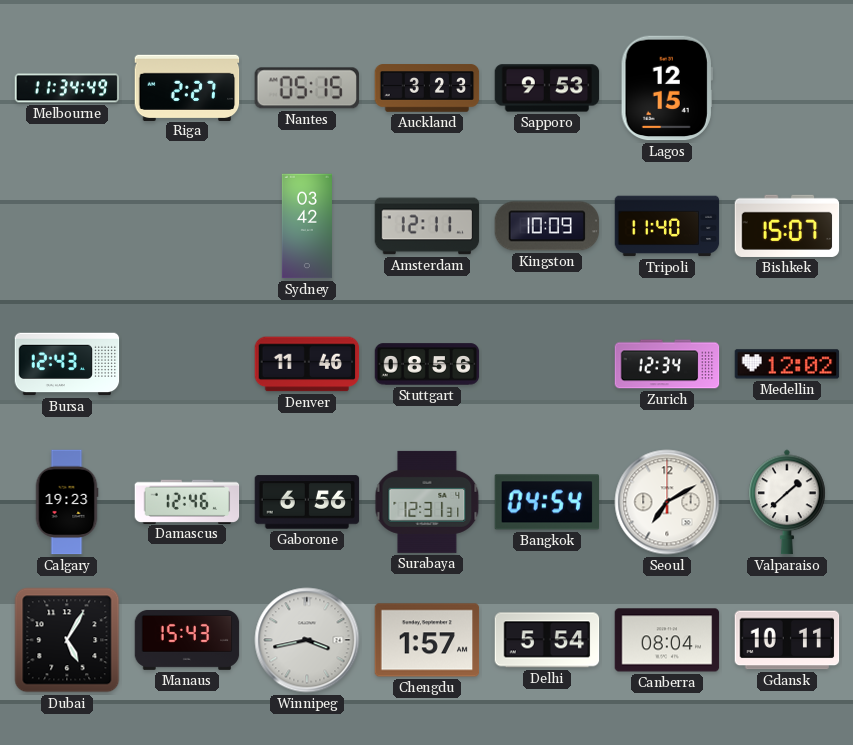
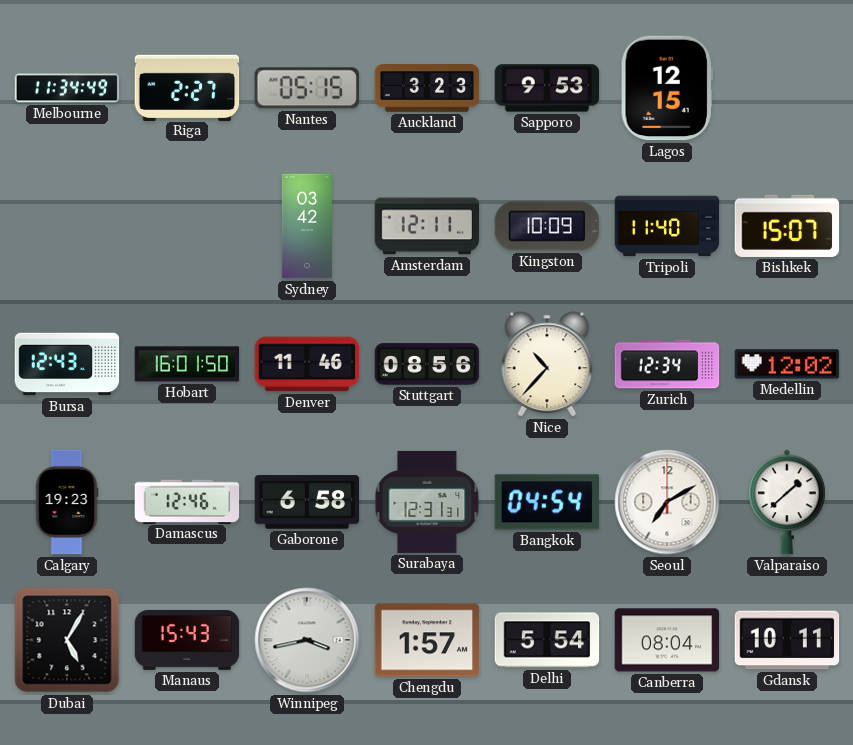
Hobart: none -> 16:01 (187, 364)
Nice: none -> 10:37 (547, 364)
Gaborone: 6:56 -> 6:58 (307, 502)
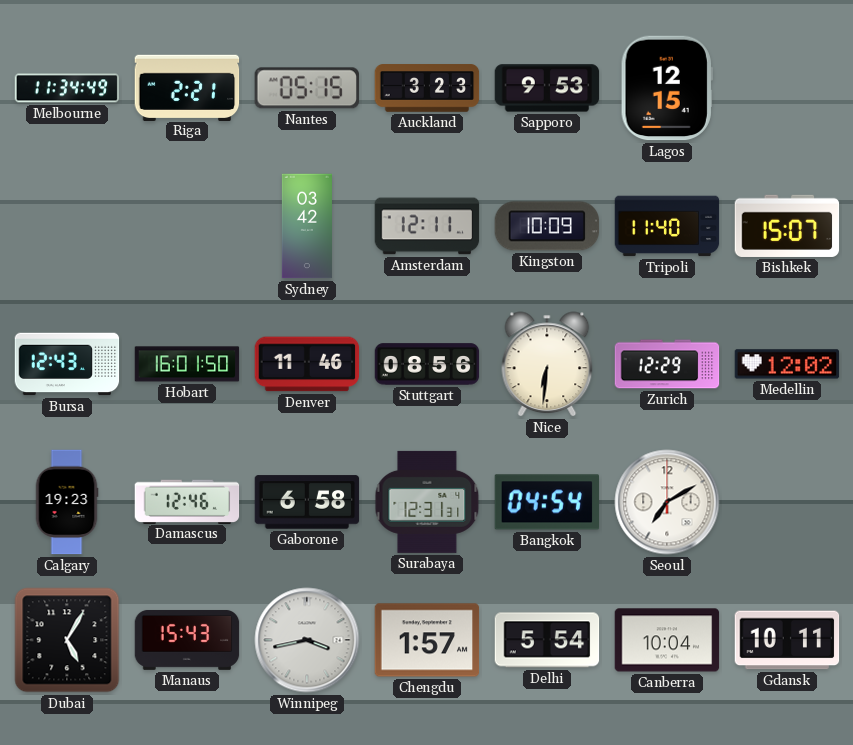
Riga: 2:27 -> 2:21 (187, 87)
Nice: 10:37 -> 6:31 (547, 364)
Zurich: 12:34 -> 12:29 (667, 364)
Valparaiso: 1:38 -> none (787, 502)
Canberra: 08:04 -> 10:04 (667, 640)
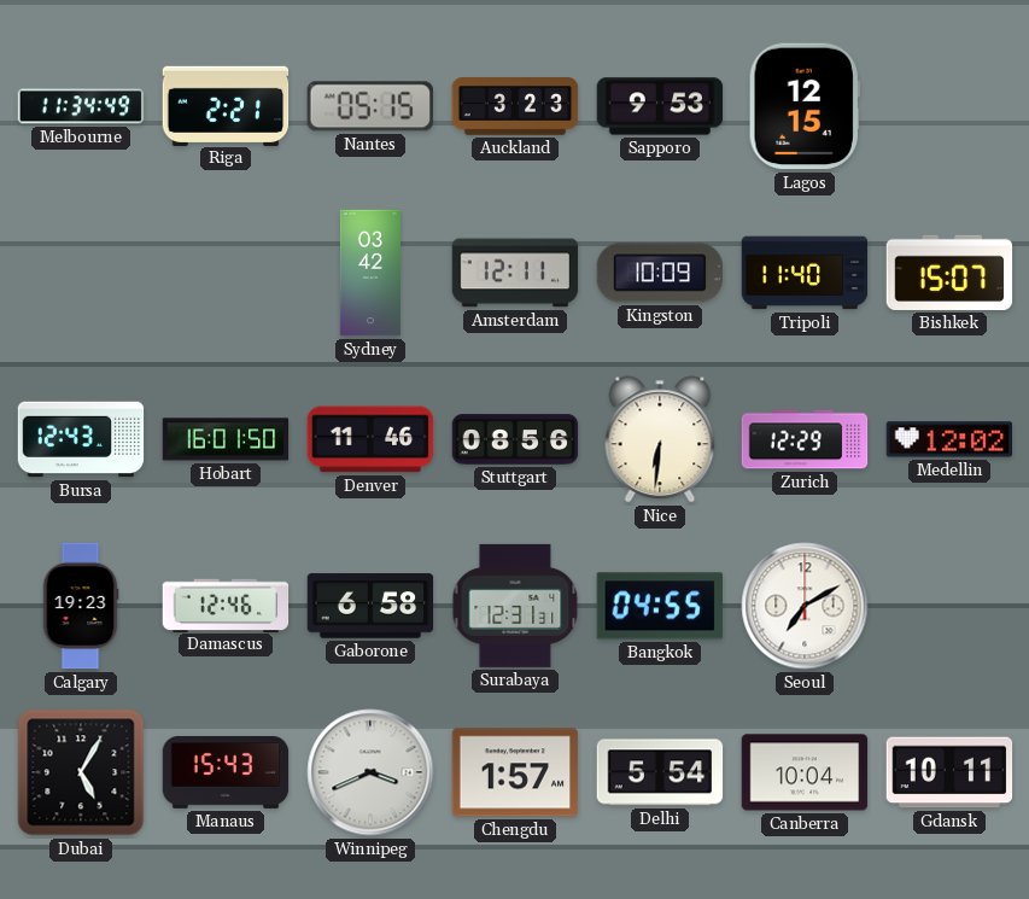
Bangkok: 04:54 -> 04:55 (659, 606)
Winnipeg: 3:43 -> 3:41 (370, 772)
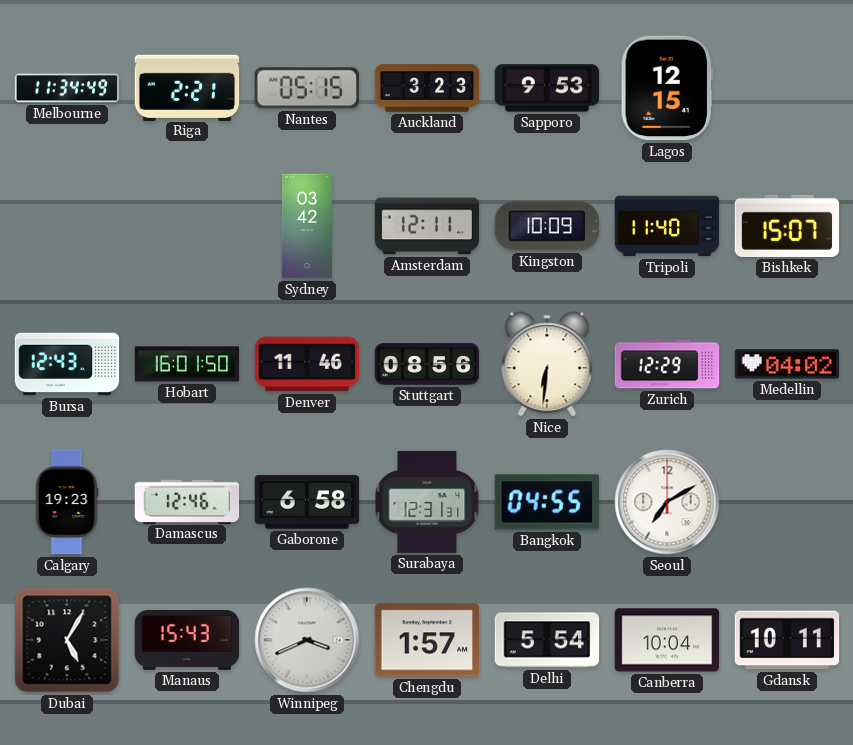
Medellin: 12:02 -> 04:02 (787, 364)
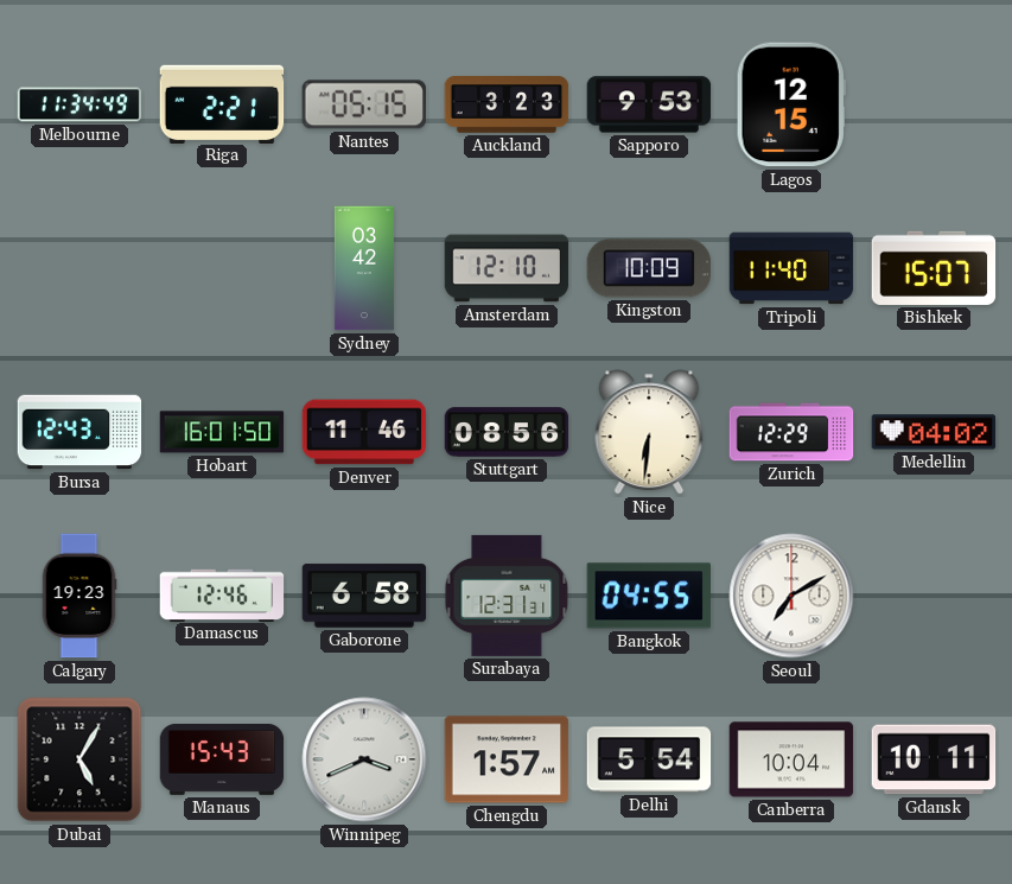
Amsterdam: 12:11 -> 12:10 (507, 268)
